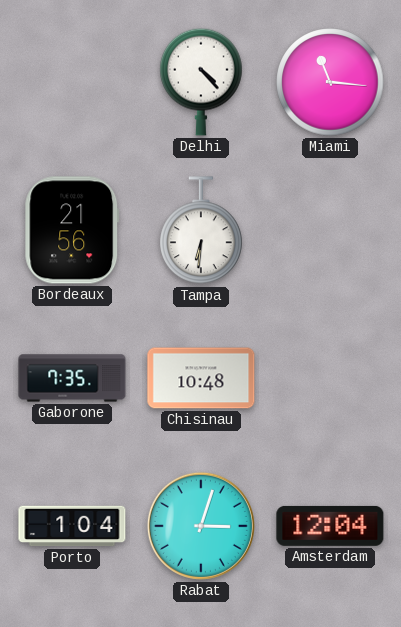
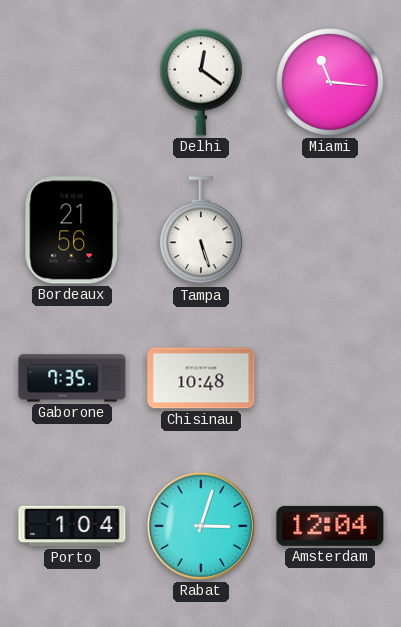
Delhi: 4:23 -> 12:21 (201, 82)
Tampa: 6:31 -> 5:27 (201, 231)
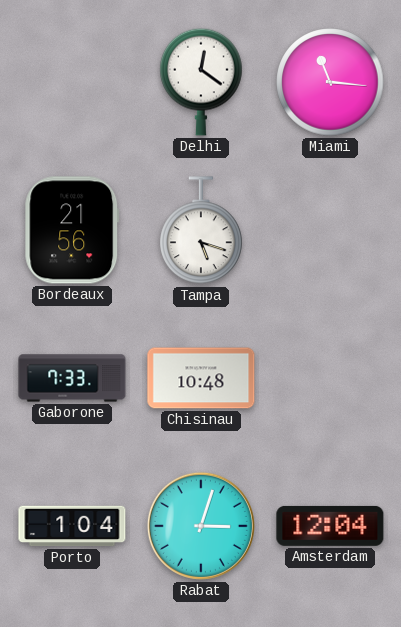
Tampa: 5:27 -> 5:18 (201, 231)
Gaborone: 7:35 -> 7:33 (72, 378)
